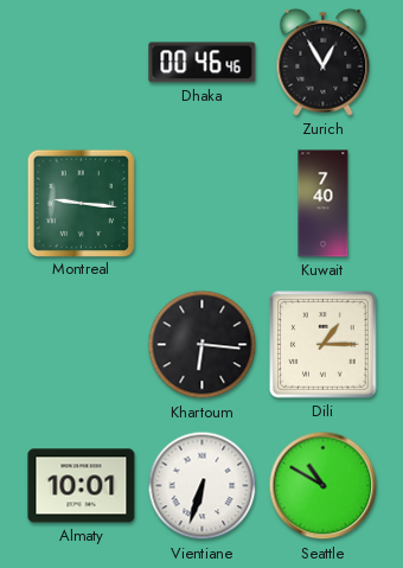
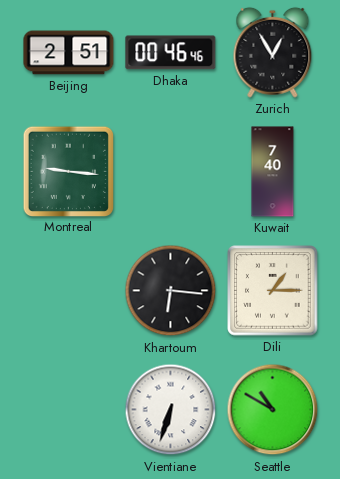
Beijing: none -> 2:51 (69, 53)
Almaty: 10:01 -> none (82, 486)
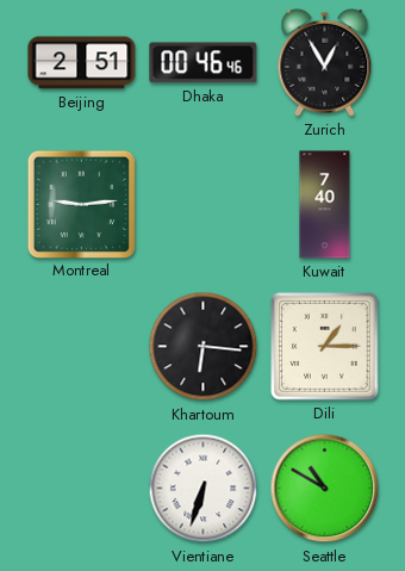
Montreal: 9:16 -> 9:14 (81, 204)
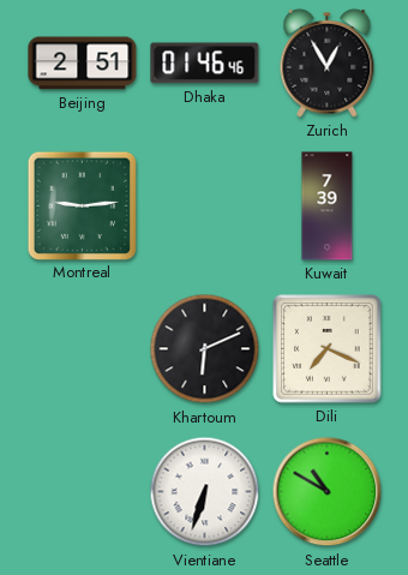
Dhaka: 00:46 -> 01:46 (205, 64)
Kuwait: 7:40 -> 7:39 (328, 206)
Khartoum: 6:16 -> 6:11 (205, 349)
Dili: 1:15 -> 7:19 (328, 349)
